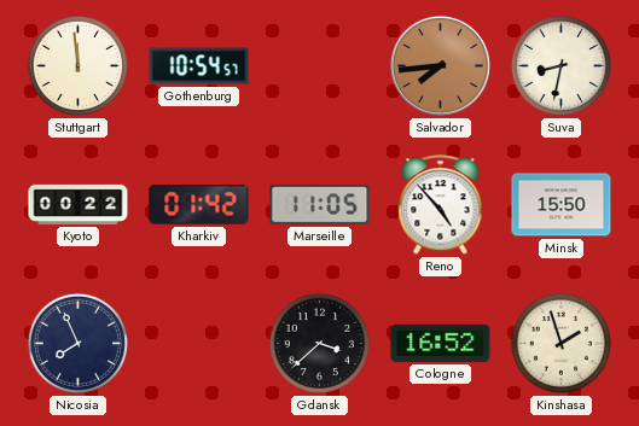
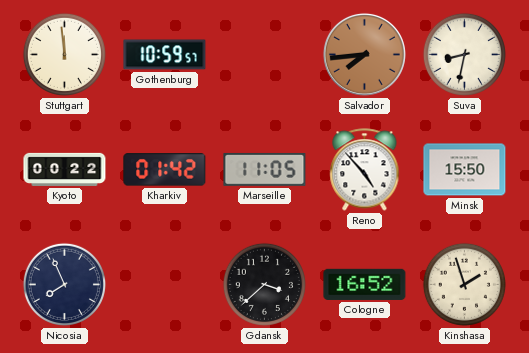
Gothenburg: 10:54 -> 10:59 (165, 55)
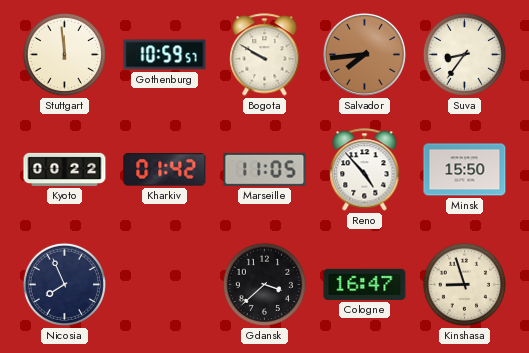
Bogota: none -> 9:50 (265, 55)
Suva: 8:32 -> 8:36 (464, 54)
Cologne: 16:52 -> 16:47 (365, 284)
Kinshasa: 1:57 -> 8:57 (464, 284)
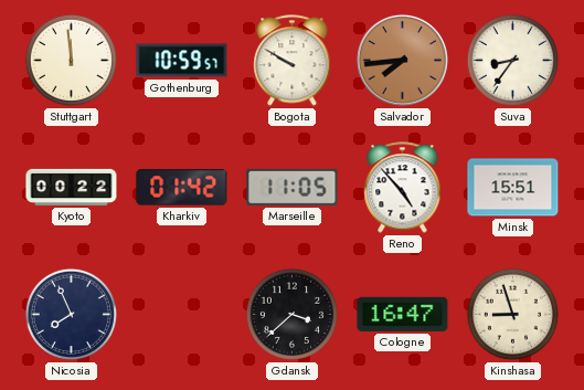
Minsk: 15:50 -> 15:51 (513, 188)
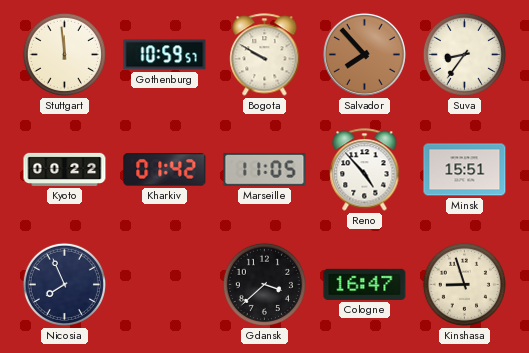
Salvador: 7:44 -> 7:53 (364, 54)
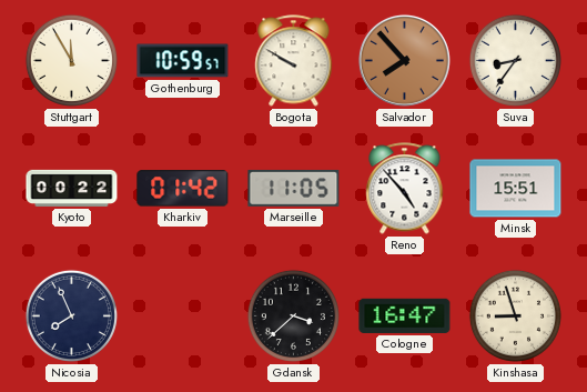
Stuttgart: 11:59 -> 11:55 (71, 60)
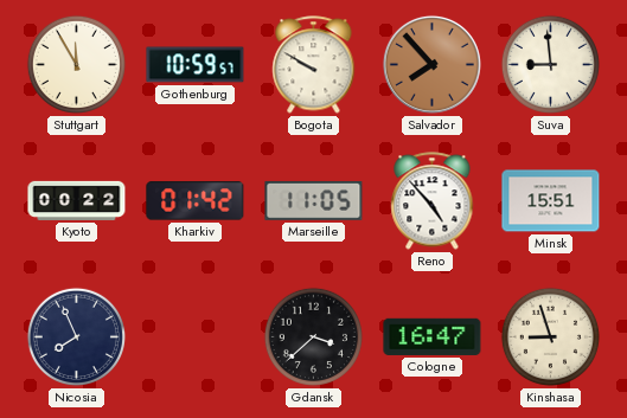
Suva: 8:36 -> 8:59 (550, 64)
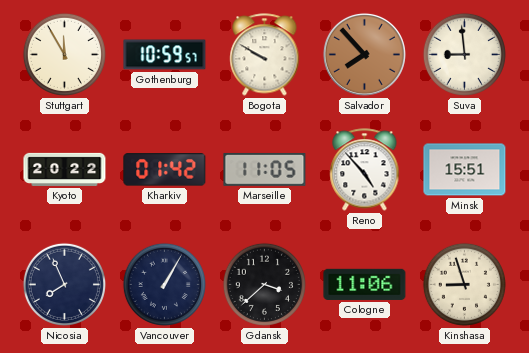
Kyoto: 00:22 -> 20:22 (65, 169)
Vancouver: none -> 1:05 (164, 284)
Cologne: 16:47 -> 11:06 (365, 284)
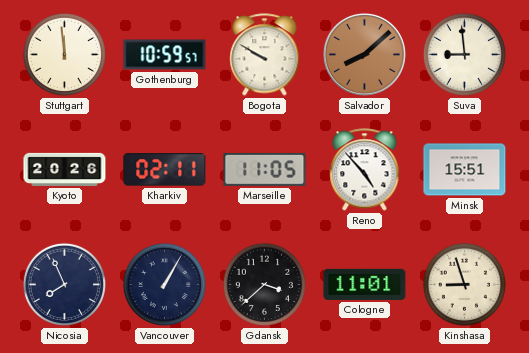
Stuttgart: 11:55 -> 11:59 (64, 54)
Salvador: 7:53 -> 8:08 (364, 54)
Kyoto: 20:22 -> 20:26 (65, 169)
Kharkiv: 01:42 -> 02:11 (165, 170)
Cologne: 11:06 -> 11:01 (365, 284)
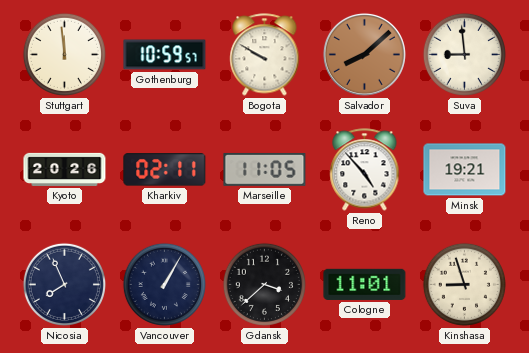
Minsk: 15:51 -> 19:21 (465, 170)
